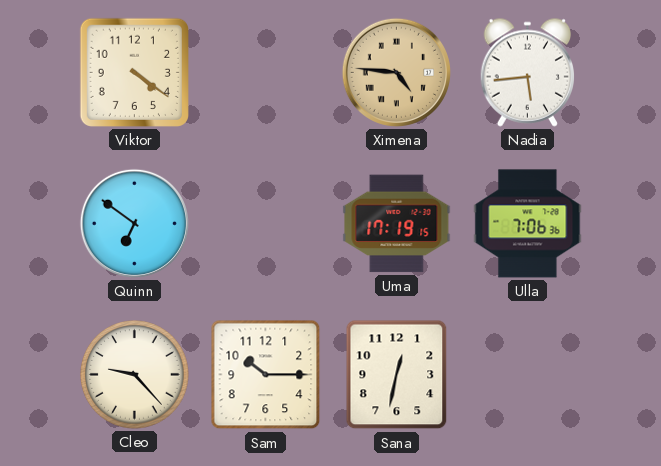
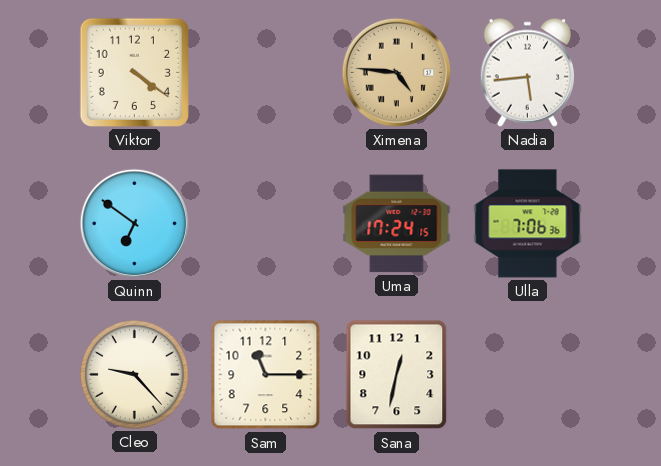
Uma: 17:19 -> 17:24 (397, 224)
Sam: 10:15 -> 11:15 (266, 375)
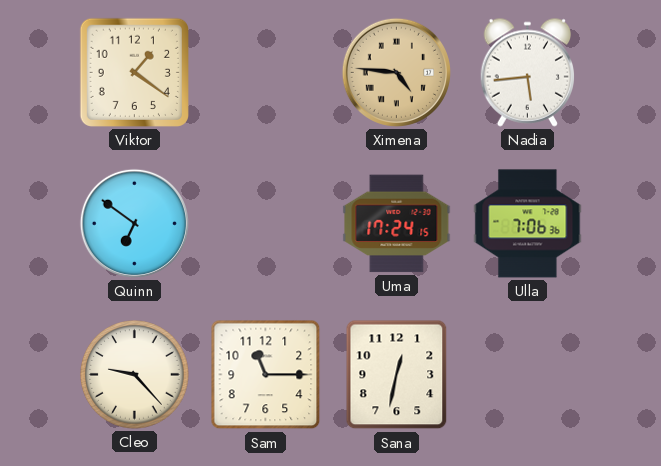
Viktor: 4:21 -> 1:21 (134, 72)
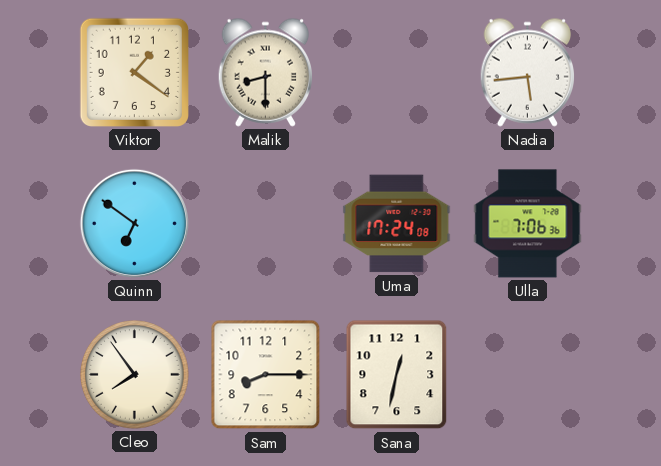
Malik: none -> 8:30 (265, 72)
Ximena: 4:46 -> none (396, 72)
Uma: 17:24:15 -> 17:24:08 (397, 224)
Cleo: 9:23 -> 7:54 (135, 375)
Sam: 11:15 -> 8:15 (266, 375)
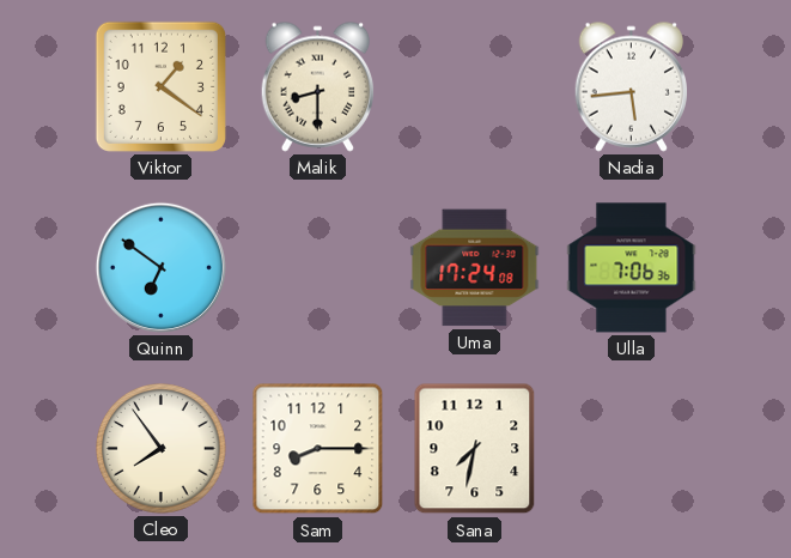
Sana: 12:32 -> 7:32 (475, 449)
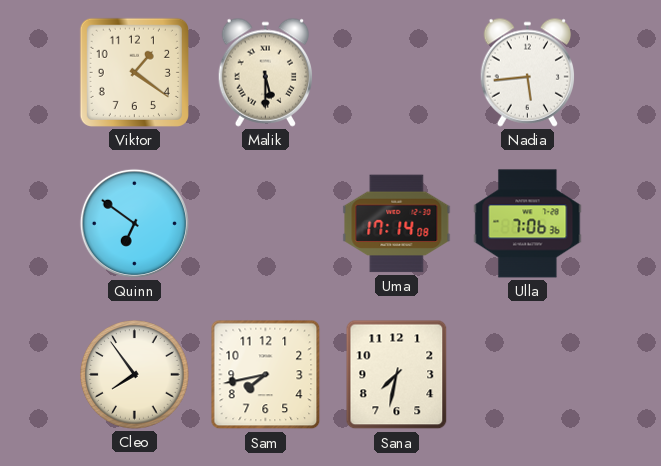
Malik: 8:30 -> 5:30 (265, 72)
Uma: 17:24 -> 17:14 (397, 224)
Sam: 8:15 -> 7:43 (266, 375)
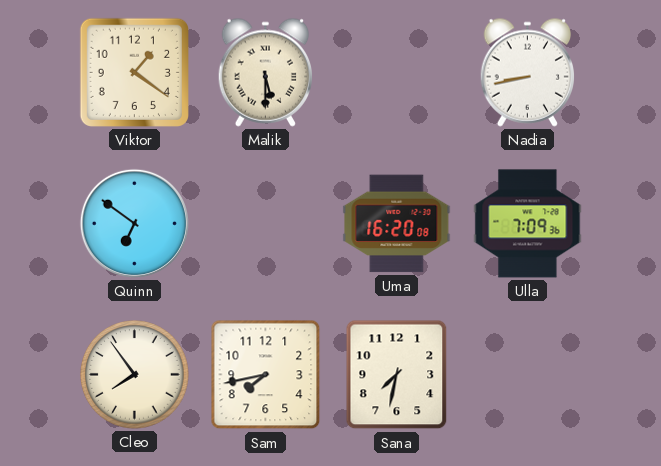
Nadia: 5:44 -> 8:43 (527, 72)
Uma: 17:14 -> 16:20 (397, 224)
Ulla: 7:06 -> 7:09 (528, 224)
